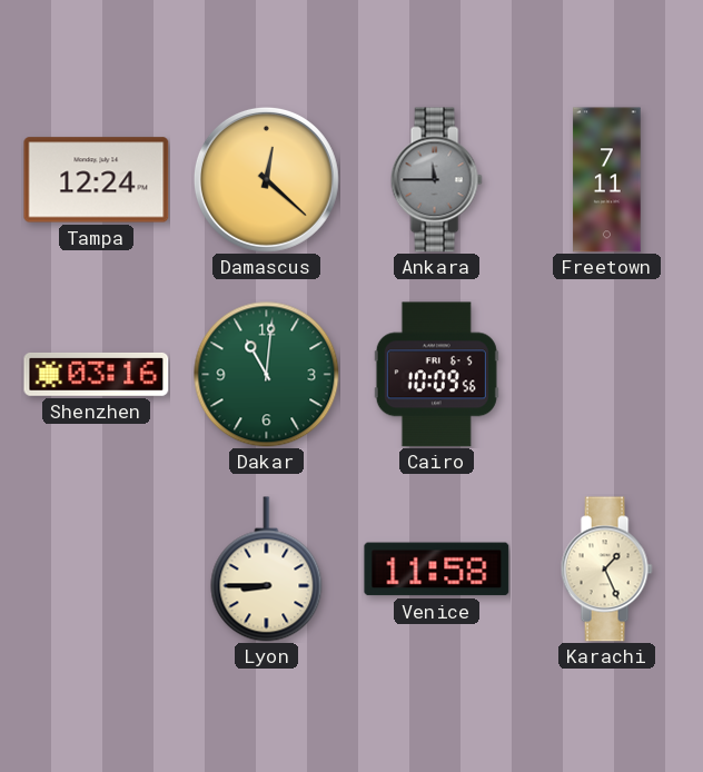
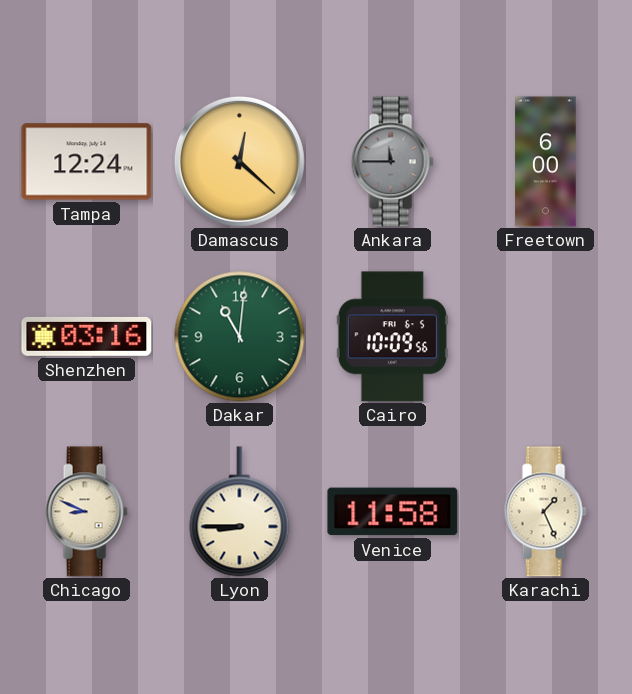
Freetown: 7:11 -> 6:00 (546, 162)
Chicago: none -> 8:49 (86, 512)
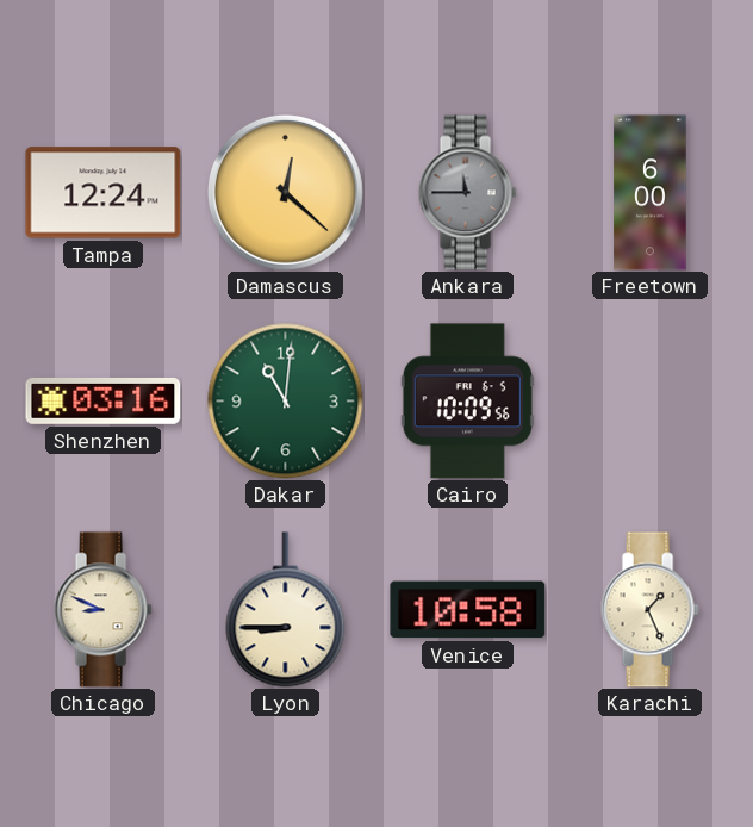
Venice: 11:58 -> 10:58 (468, 610)
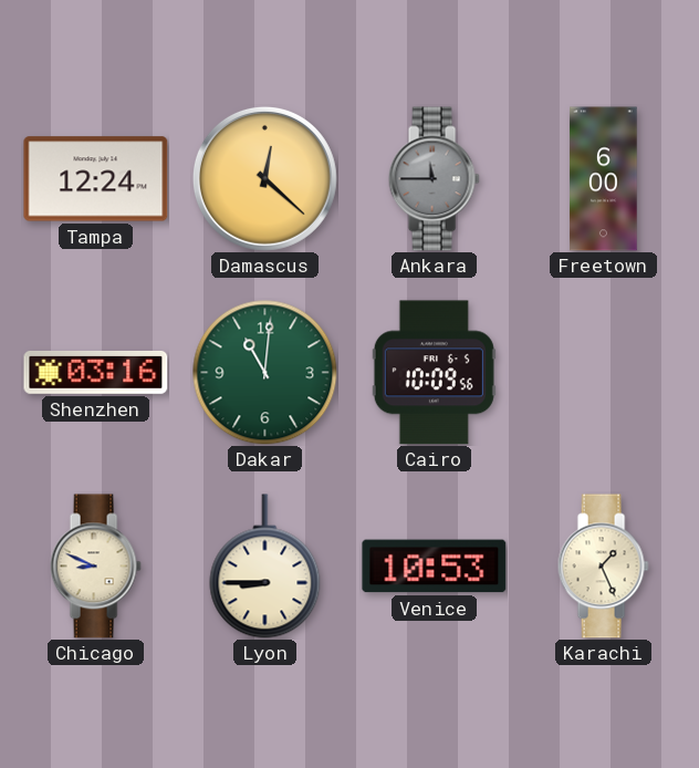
Venice: 10:58 -> 10:53 (435, 567)
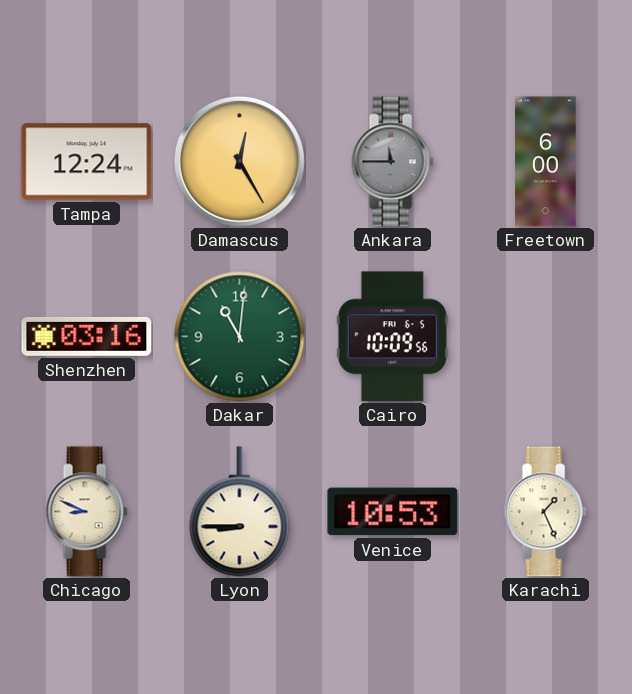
Damascus: 12:22 -> 12:25 (239, 161)
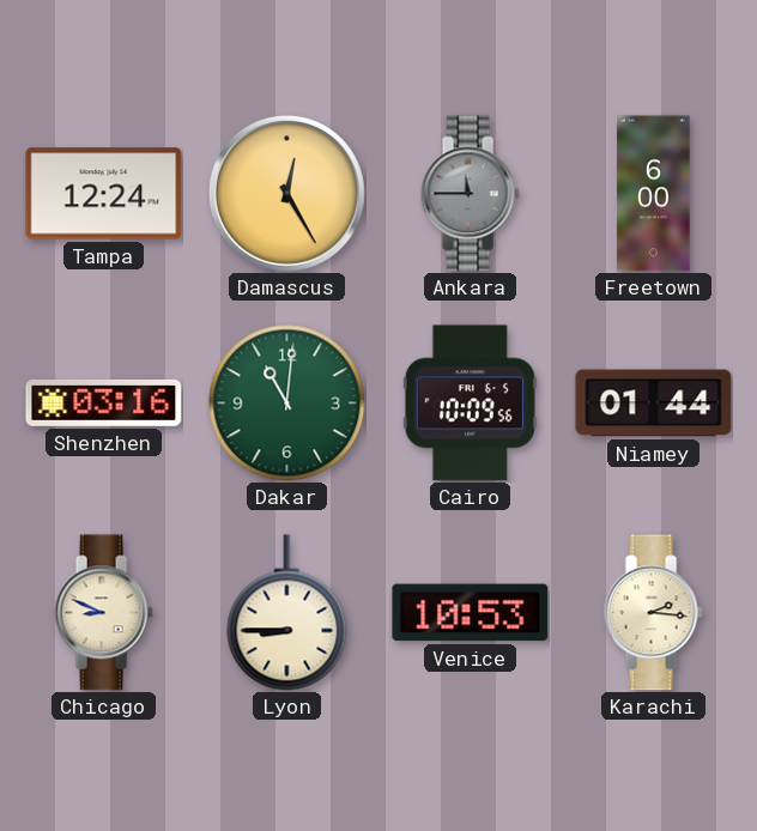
Niamey: none -> 01:44 (654, 404)
Karachi: 1:26 -> 2:16 (653, 613)
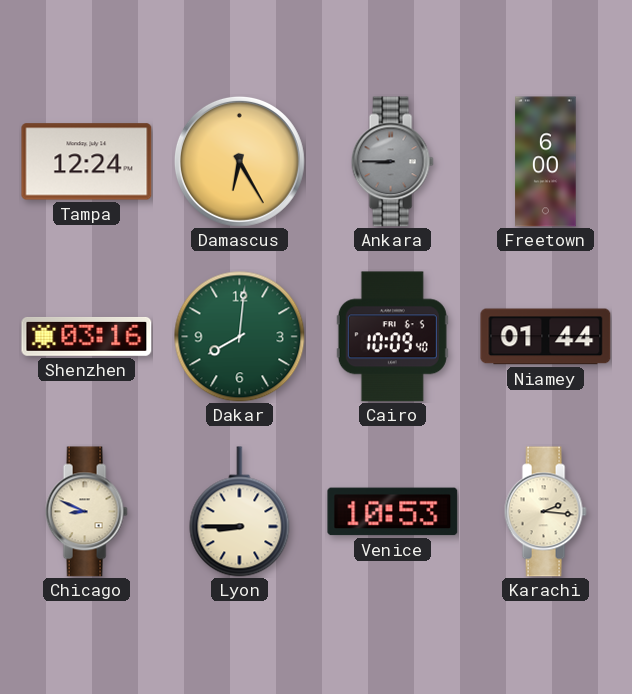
Damascus: 12:25 -> 6:25 (239, 161)
Ankara: 11:45 -> 8:45 (392, 162)
Dakar: 11:01 -> 8:01 (240, 337)
Cairo: 10:09:56 -> 10:09:40 (392, 337)
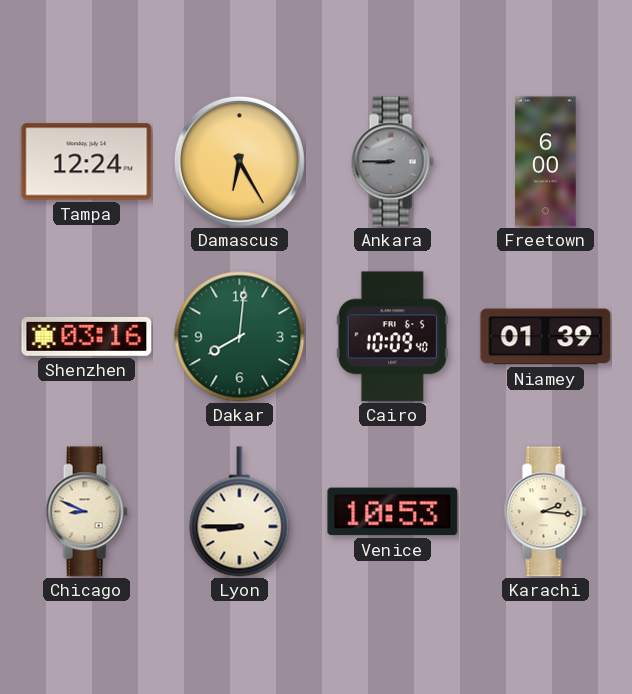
Niamey: 01:44 -> 01:39 (546, 337)
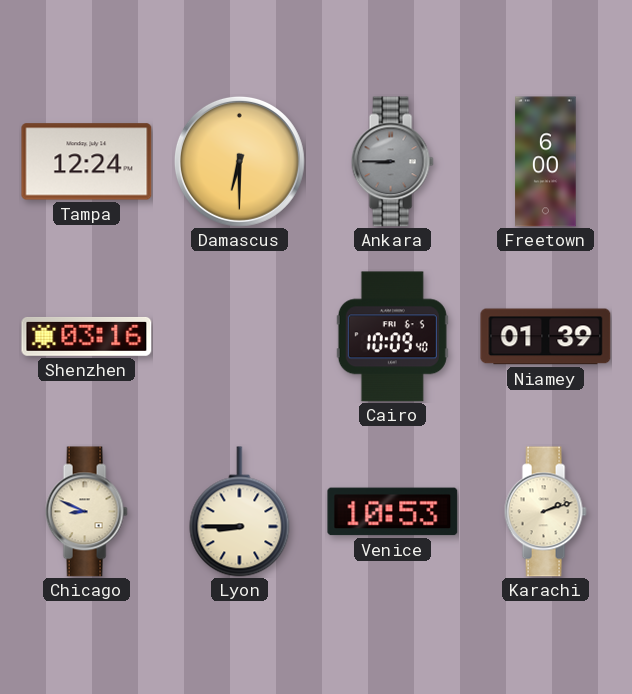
Damascus: 6:25 -> 6:30 (239, 161)
Dakar: 8:01 -> none (240, 337)
Karachi: 2:16 -> 2:12 (545, 512)
